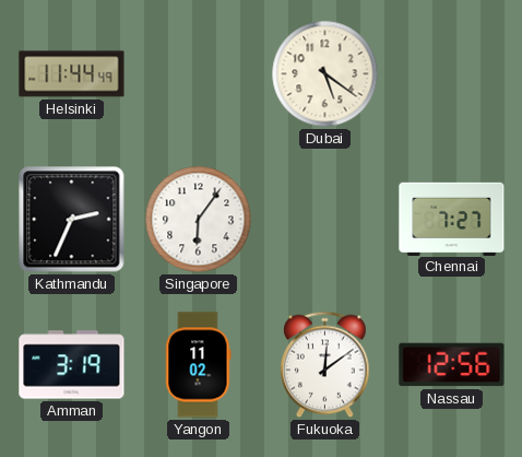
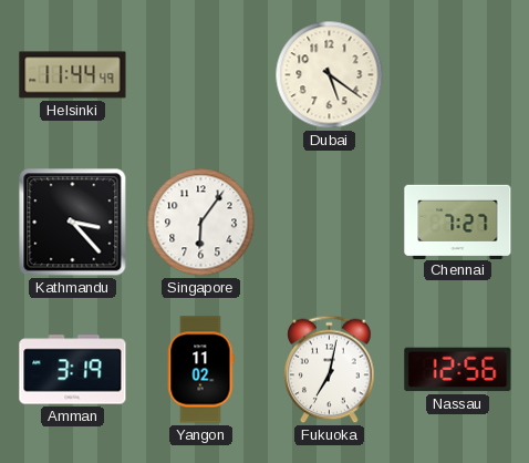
Kathmandu: 2:34 -> 3:23 (73, 223)
Fukuoka: 12:09 -> 7:02 (330, 370)
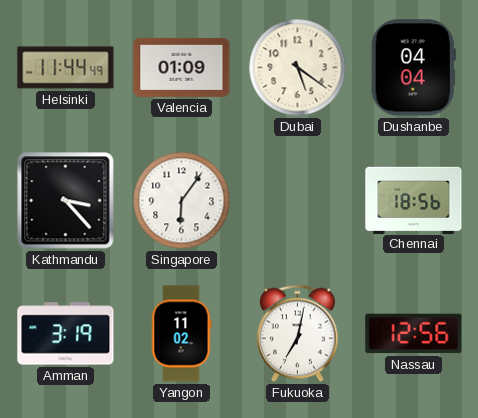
Valencia: none -> 01:09 (182, 67)
Dushanbe: none -> 04:04 (413, 68)
Chennai: 7:27 -> 18:56 (414, 200)
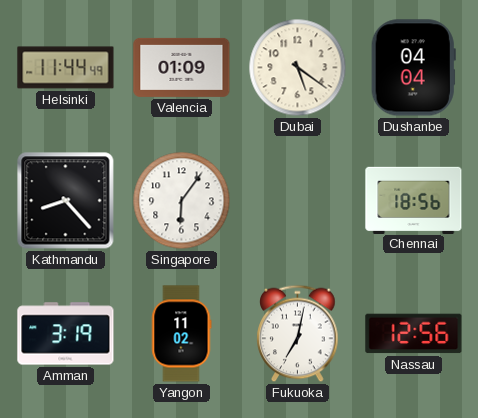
Kathmandu: 3:23 -> 8:23 (66, 201)
